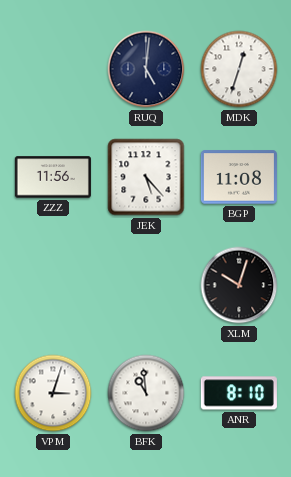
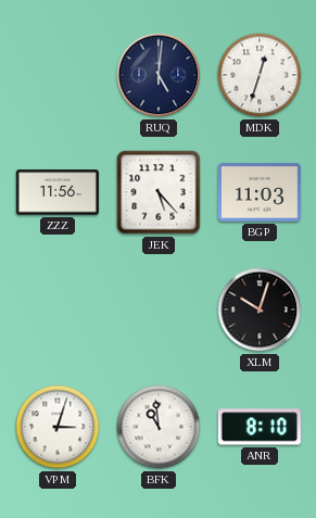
BGP: 11:08 -> 11:03 (260, 192)
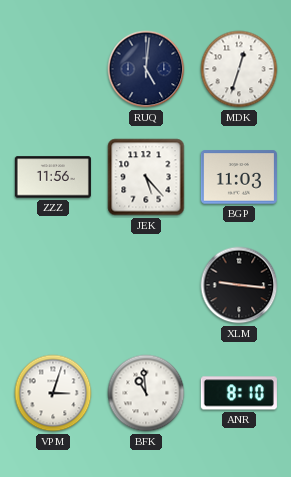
XLM: 10:03 -> 9:16 (239, 285)
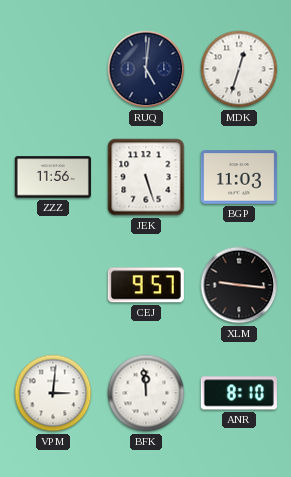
JEK: 5:23 -> 5:27 (146, 177)
CEJ: none -> 9:57 (146, 285)
VPM: 3:03 -> 3:01 (53, 393)
BFK: 10:59 -> 11:59 (146, 393)
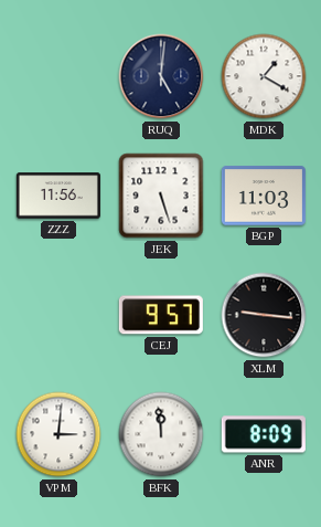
MDK: 12:33 -> 1:20 (264, 76)
ANR: 8:10 -> 8:09 (264, 434)
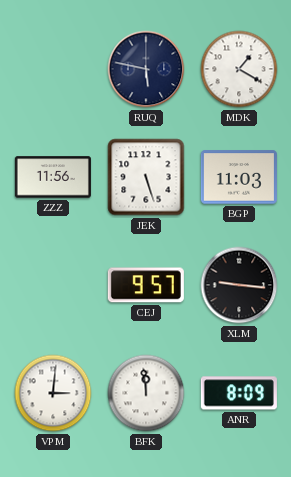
RUQ: 5:01 -> 5:47 (146, 69)
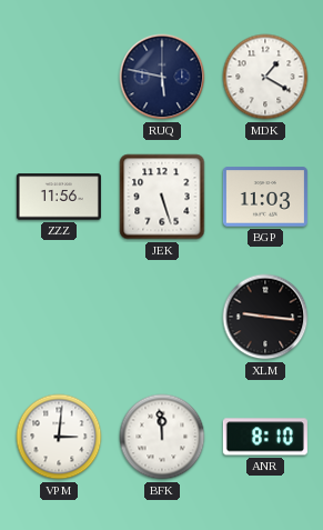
CEJ: 9:57 -> none (146, 285)
ANR: 8:09 -> 8:10 (265, 437)
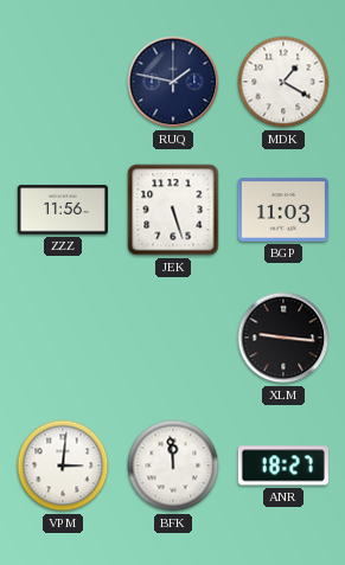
RUQ: 5:47 -> 1:47 (173, 82)
ANR: 8:10 -> 18:27 (283, 466)
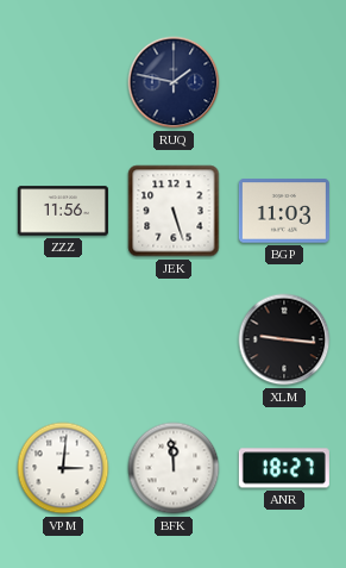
MDK: 1:20 -> none (283, 82)
